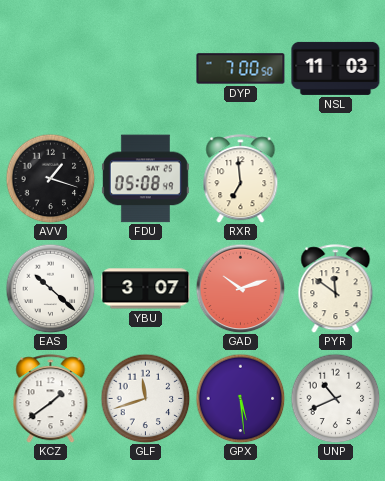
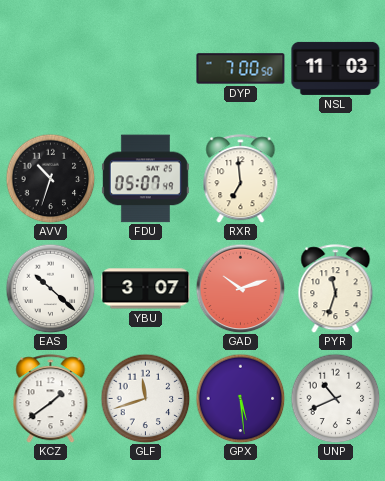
AVV: 1:18 -> 10:33 (50, 178)
FDU: 05:08 -> 05:07 (145, 179)
PYR: 11:51 -> 11:33 (336, 289)
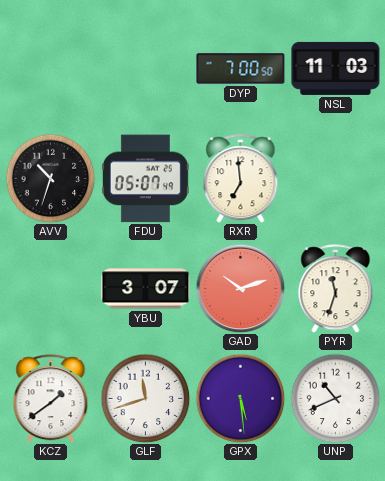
EAS: 10:22 -> none (50, 288)
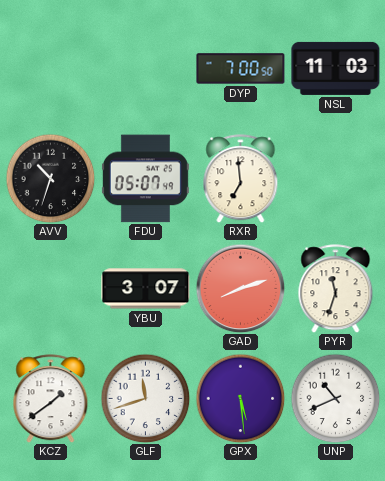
GAD: 10:12 -> 8:12 (240, 288)
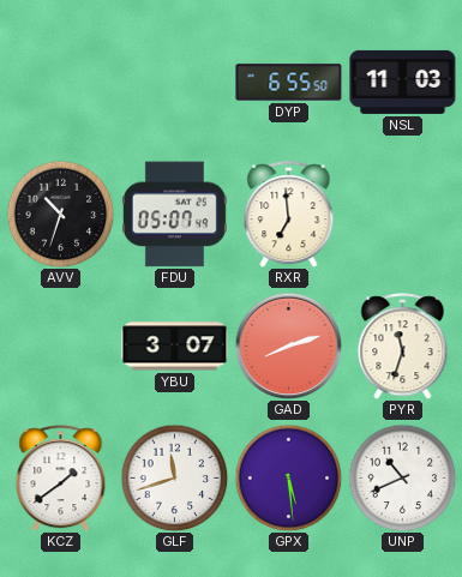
DYP: 7:00 -> 6:55 (289, 83)
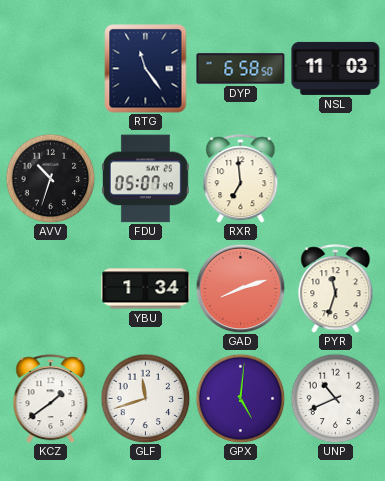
RTG: none -> 11:24 (146, 69)
DYP: 6:55 -> 6:58 (241, 69)
YBU: 3:07 -> 1:34 (146, 289)
GPX: 5:29 -> 5:01 (240, 398)
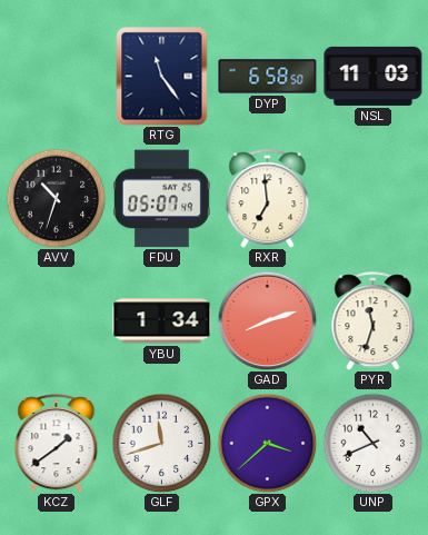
GPX: 5:01 -> 3:38 (267, 443)
